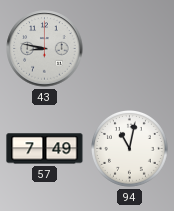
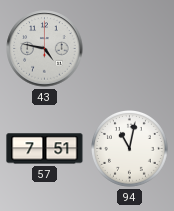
43: 8:47 -> 4:47 (45, 49)
57: 7:49 -> 7:51 (45, 149)
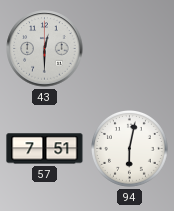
43: 4:47 -> 12:30 (45, 49)
94: 11:02 -> 6:02 (130, 149)
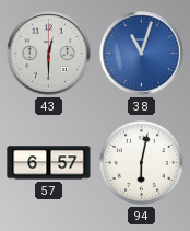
38: none -> 11:03 (142, 54)
57: 7:51 -> 6:57 (49, 163)
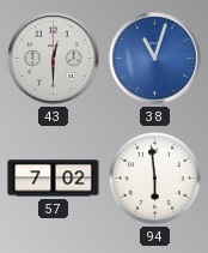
57: 6:57 -> 7:02 (54, 179)
94: 6:02 -> 5:59 (155, 179)
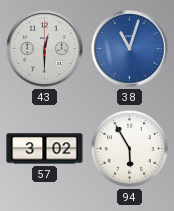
57: 7:02 -> 3:02 (45, 149)
94: 5:59 -> 5:55 (130, 149)
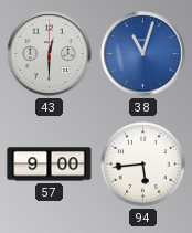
57: 3:02 -> 9:00 (50, 165)
94: 5:55 -> 5:44 (143, 165)
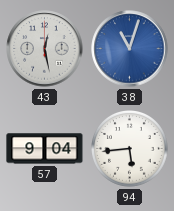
43: 12:30 -> 12:28 (45, 49)
57: 9:00 -> 9:04 (45, 149)
